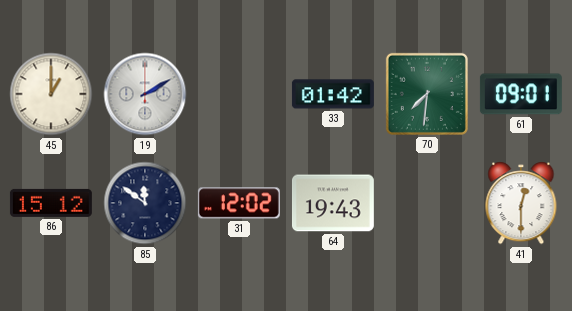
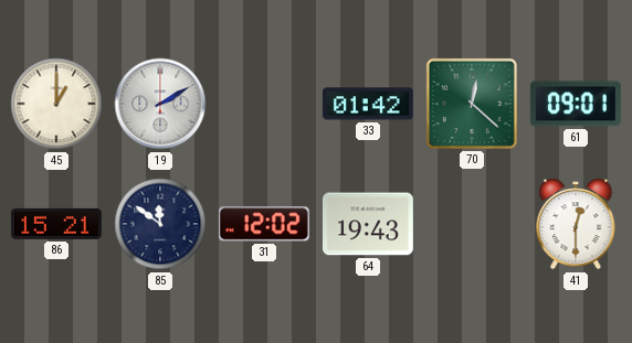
70: 7:31 -> 12:22 (472, 104)
86: 15:12 -> 15:21 (56, 224)
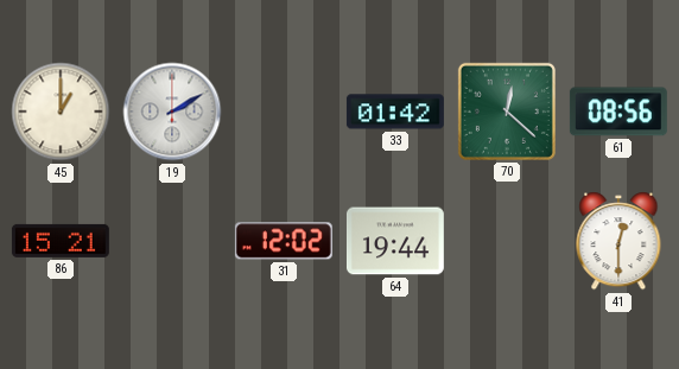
61: 09:01 -> 08:56 (618, 112)
85: 11:51 -> none (160, 224)
64: 19:43 -> 19:44 (395, 241)
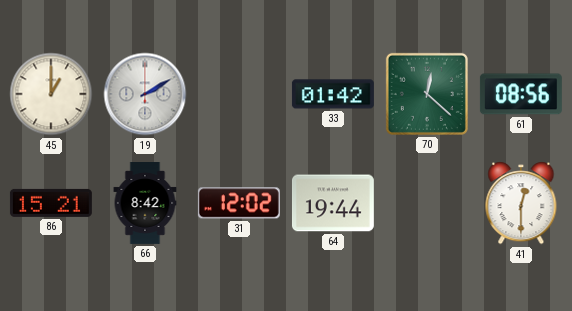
66: none -> 8:42 (145, 204)
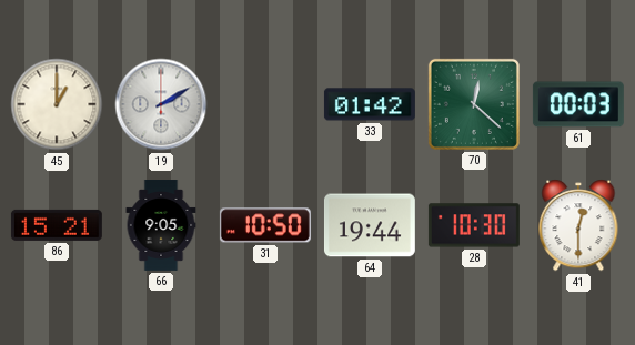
61: 08:56 -> 00:03 (578, 104)
66: 8:42 -> 9:05 (161, 226)
31: 12:02 -> 10:50 (265, 225)
28: none -> 10:30 (474, 225)
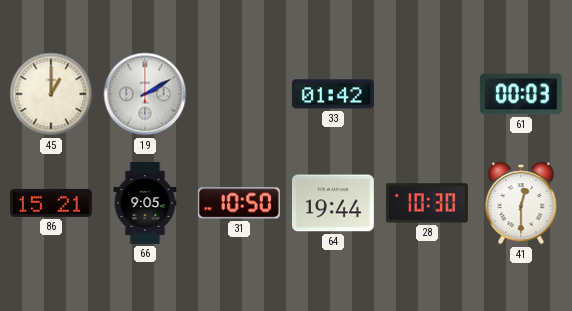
70: 12:22 -> none (474, 104)
